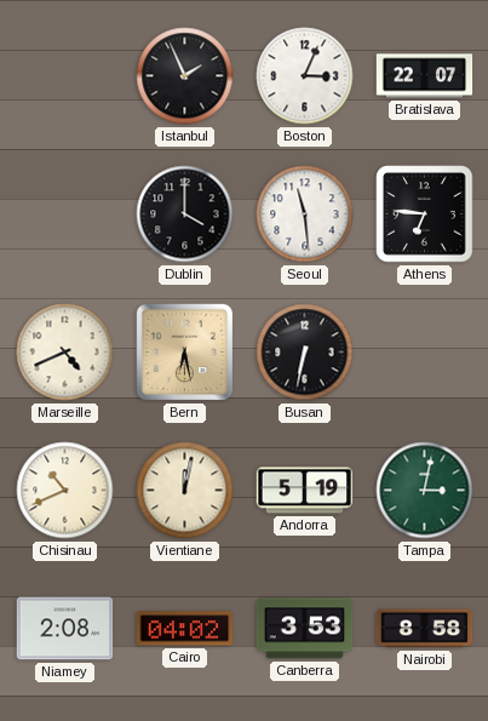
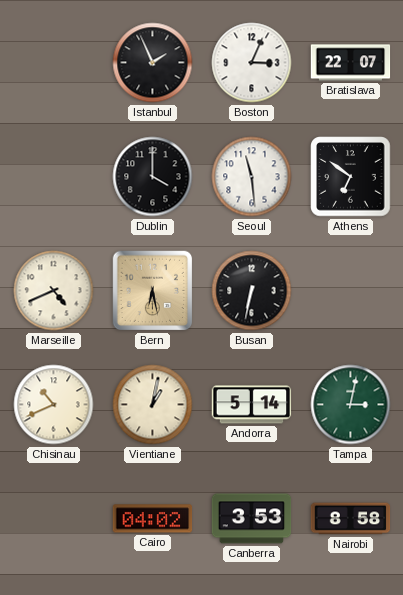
Athens: 6:46 -> 6:51 (351, 177)
Vientiane: 12:02 -> 1:02 (153, 405)
Andorra: 5:19 -> 5:14 (252, 405)
Niamey: 2:08 -> none (65, 629)
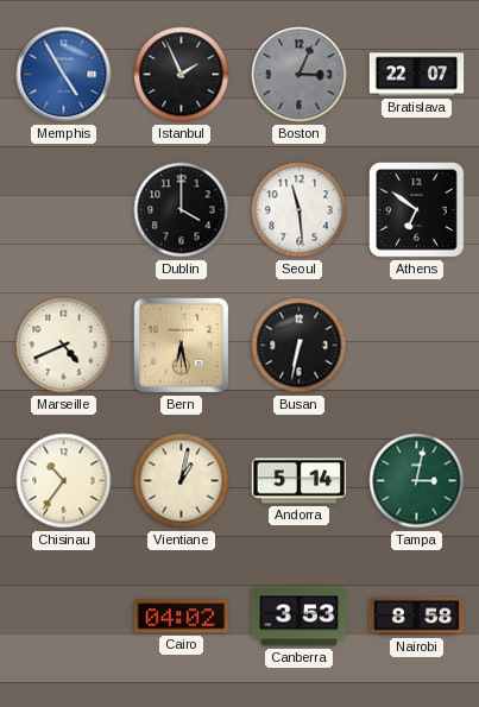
Memphis: none -> 4:55 (64, 75)
Boston dial: white -> grey (300, 75)
Chisinau: 10:41 -> 10:36 (64, 481)
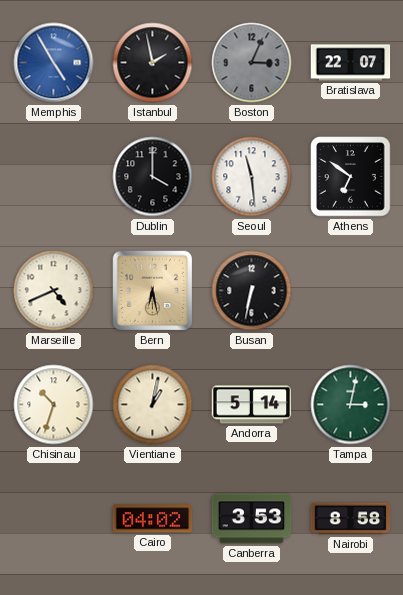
Istanbul: 1:56 -> 1:58 (153, 63)
Chisinau: 10:36 -> 10:33 (54, 405)
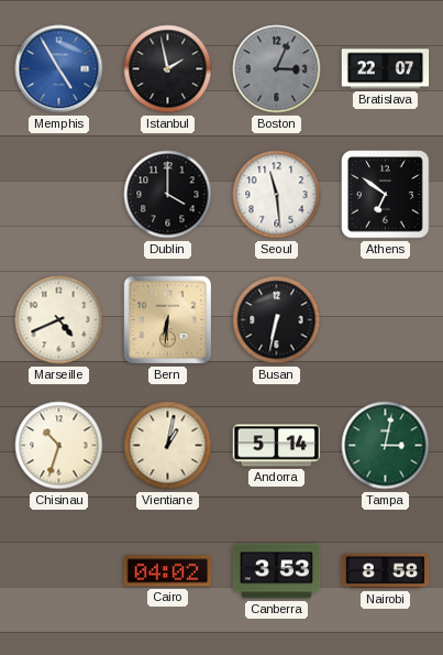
Bern: 6:28 -> 6:31 (168, 320)
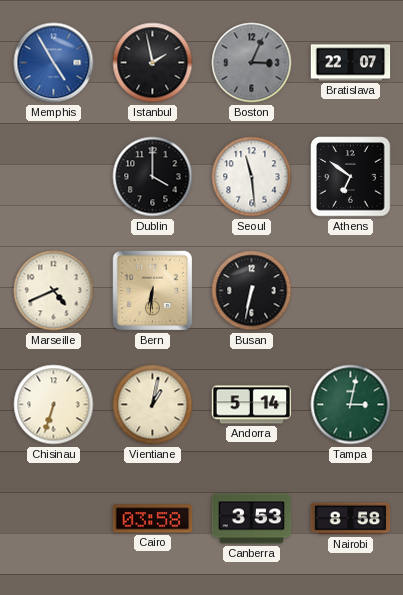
Chisinau: 10:33 -> 6:33 (54, 405)
Cairo: 04:02 -> 03:58 (153, 519)
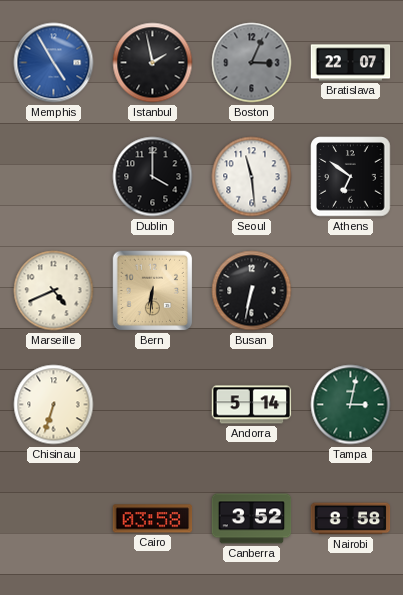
Vientiane: 1:02 -> none (153, 405)
Canberra: 3:53 -> 3:52 (252, 519)
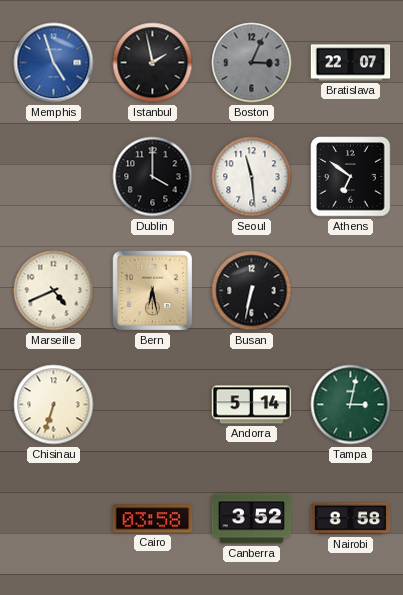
Memphis: 4:55 -> 4:57 (54, 63)
Bern: 6:31 -> 6:28 (153, 291)
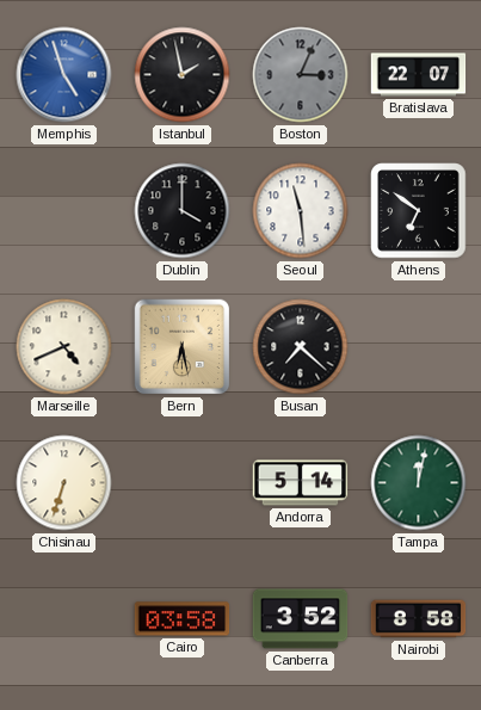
Busan: 6:32 -> 7:22 (301, 347)
Tampa: 3:02 -> 12:02 (419, 483)
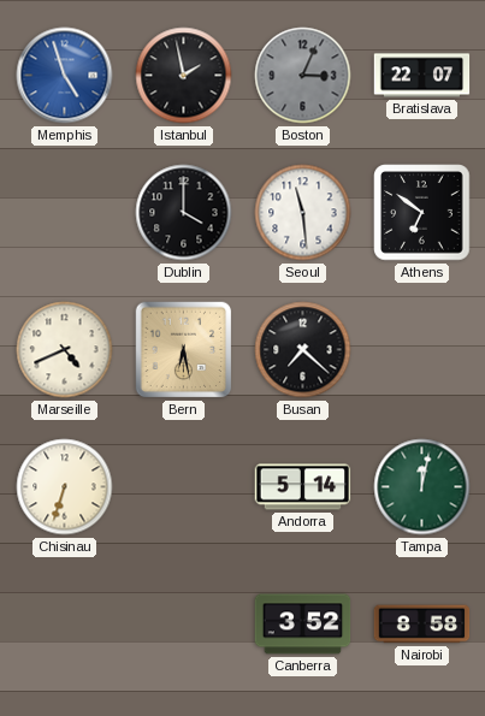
Cairo: 03:58 -> none (183, 619)
